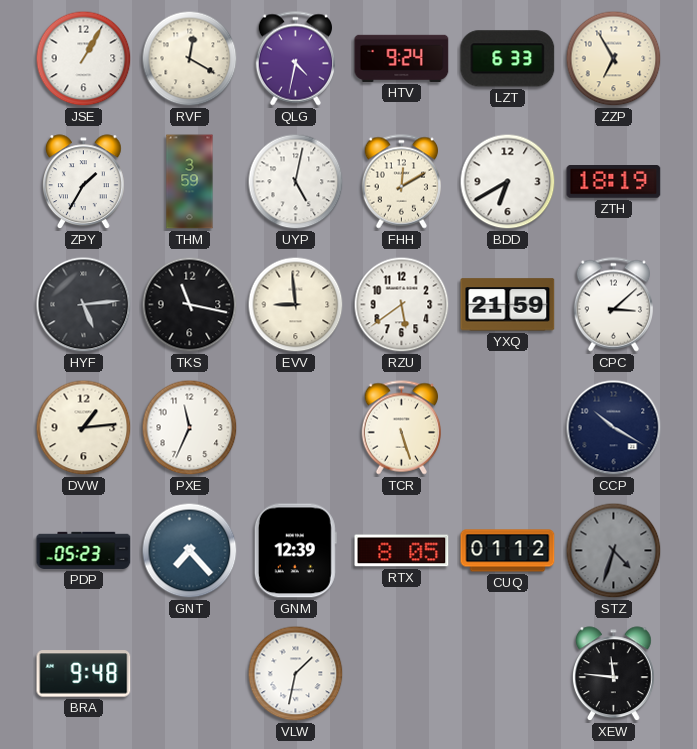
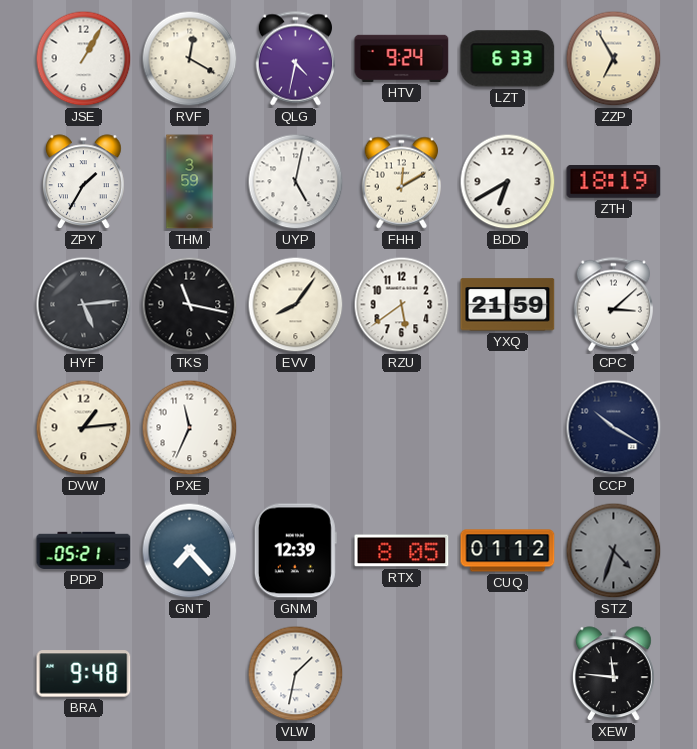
EVV: 8:59 -> 8:06 (296, 305)
TCR: 5:27 -> none (401, 428)
PDP: 05:23 -> 05:21 (84, 550)
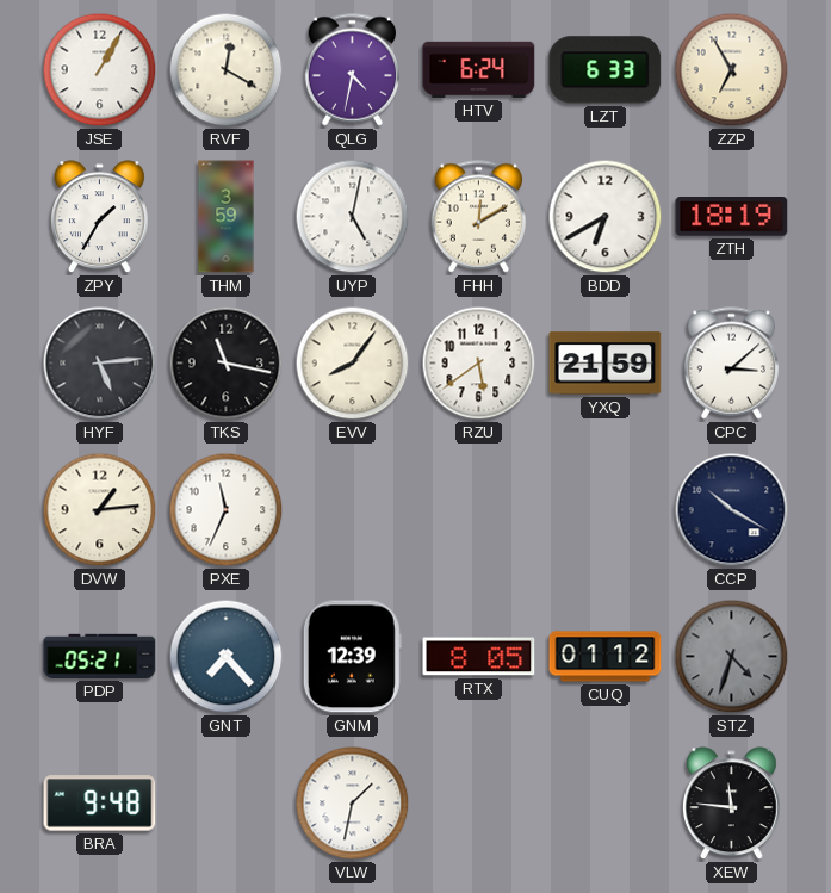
HTV: 9:24 -> 6:24 (479, 69)
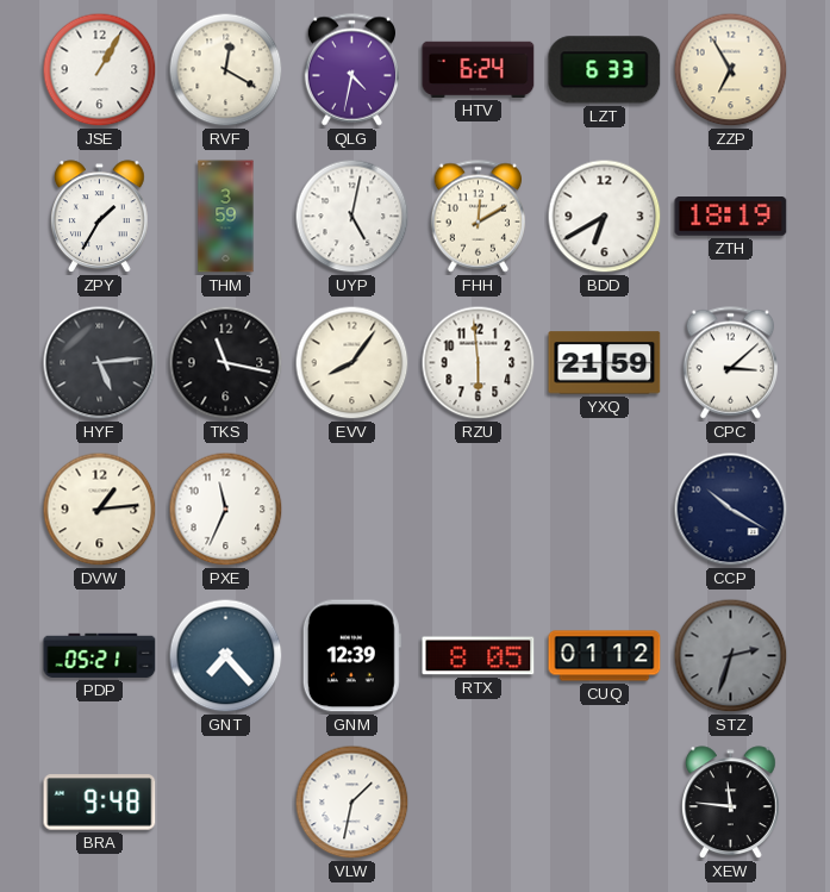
RZU: 5:39 -> 5:59 (479, 363)
STZ: 4:33 -> 2:33 (731, 656)
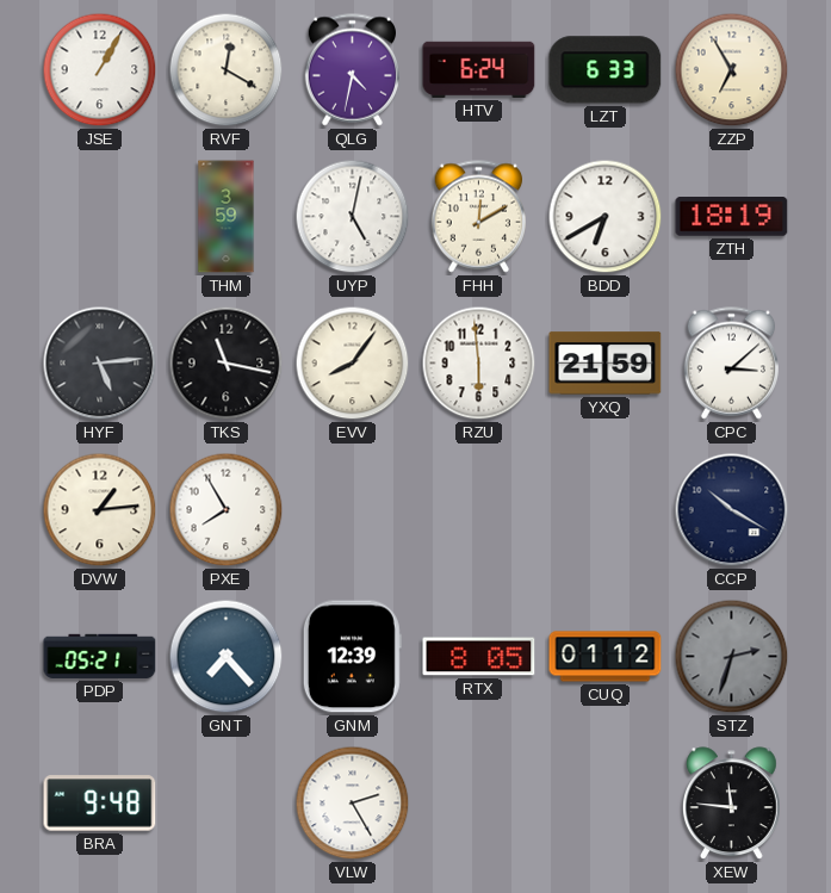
ZPY: 1:35 -> none (99, 217)
PXE: 11:34 -> 7:55 (227, 510)
VLW: 1:32 -> 2:25 (353, 804)
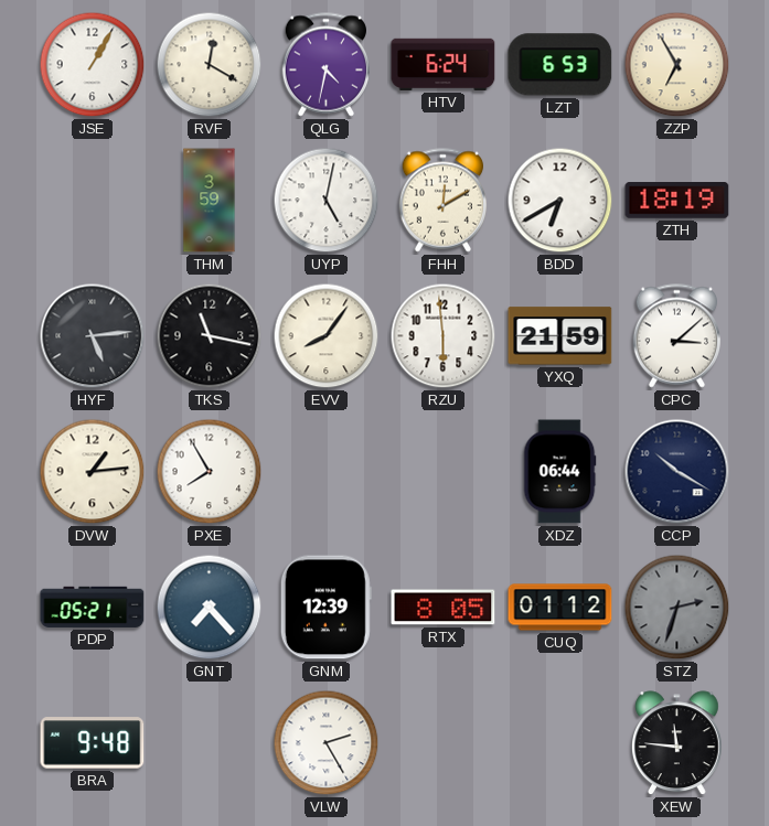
LZT: 6:33 -> 6:53 (560, 65)
XDZ: none -> 06:44 (559, 472)
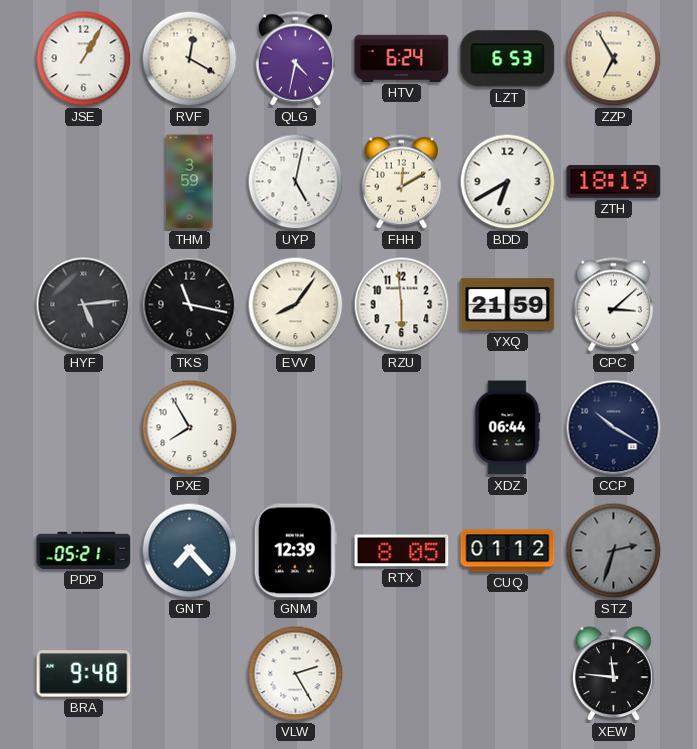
DVW: 1:14 -> none (93, 472)
